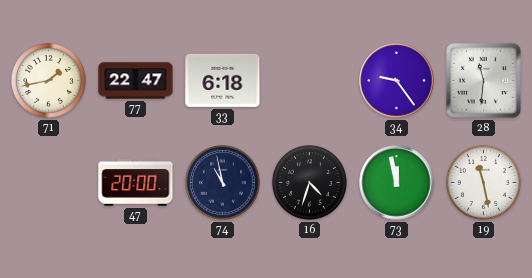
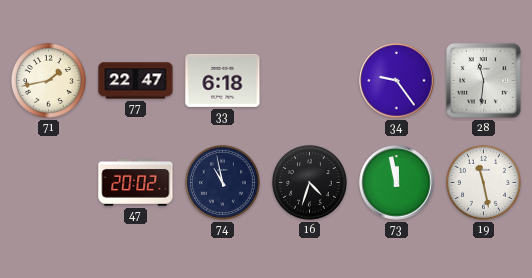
47: 20:00 -> 20:02 (136, 183)
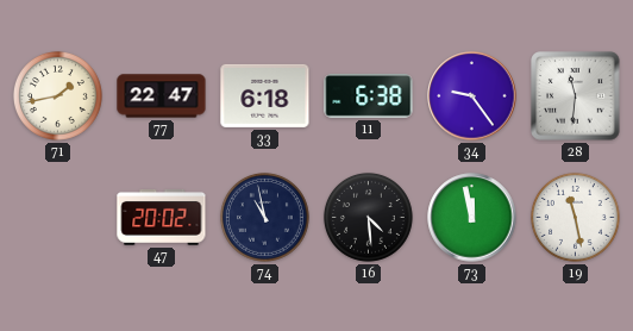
11: none -> 6:38 (369, 96)
16: 4:33 -> 4:29 (368, 217)
